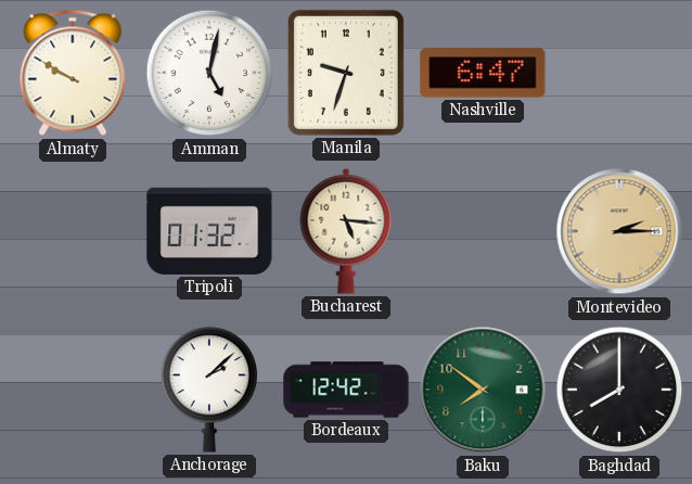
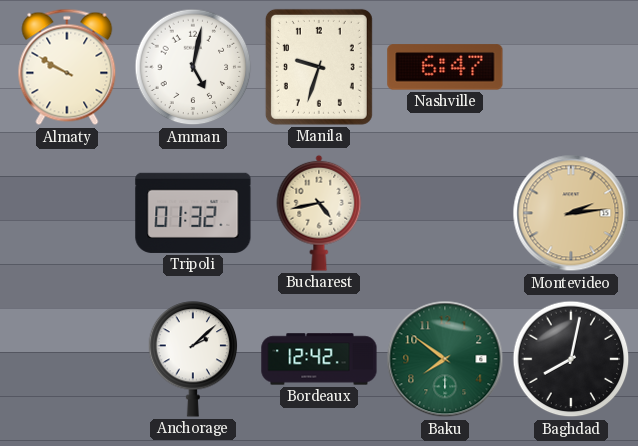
Bucharest: 5:16 -> 4:43 (319, 213)
Montevideo: 2:15 -> 2:14 (571, 213)
Baghdad: 8:00 -> 8:02 (571, 359)
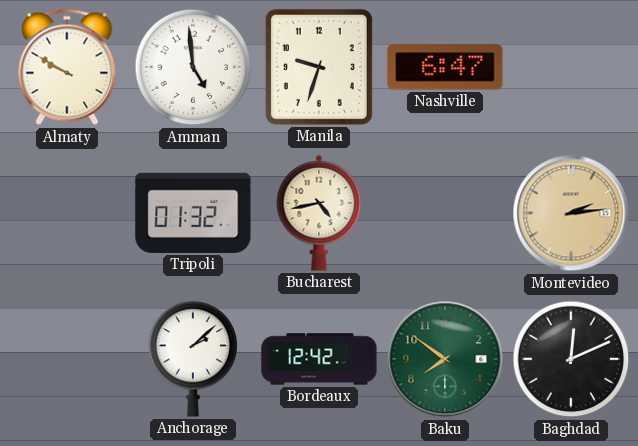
Amman: 5:02 -> 4:59 (193, 67)
Baghdad: 8:02 -> 12:11 (571, 359)
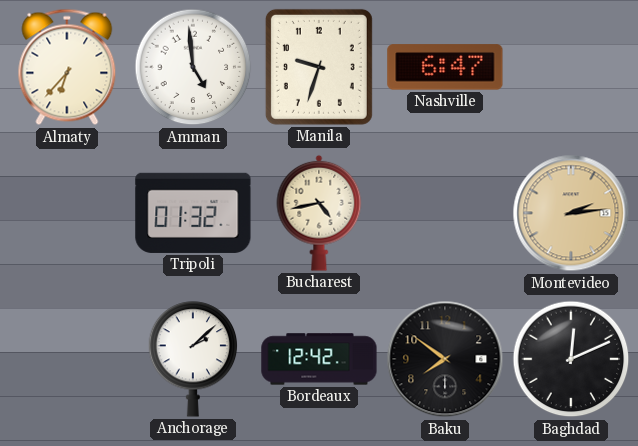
Almaty: 9:50 -> 6:37 (67, 67)
Baku dial: green -> black (445, 359)
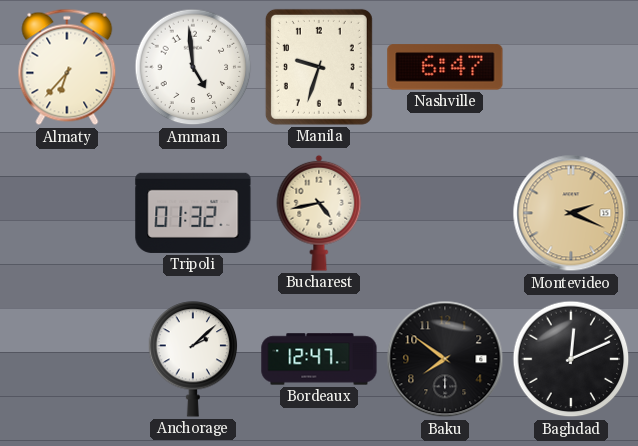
Montevideo: 2:14 -> 2:19 (571, 213)
Bordeaux: 12:42 -> 12:47 (319, 359)
